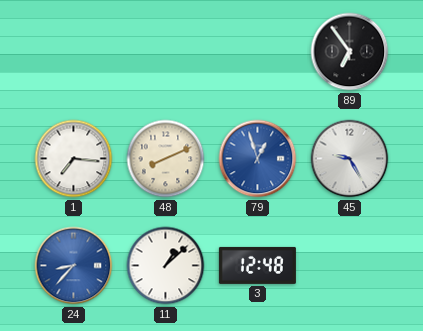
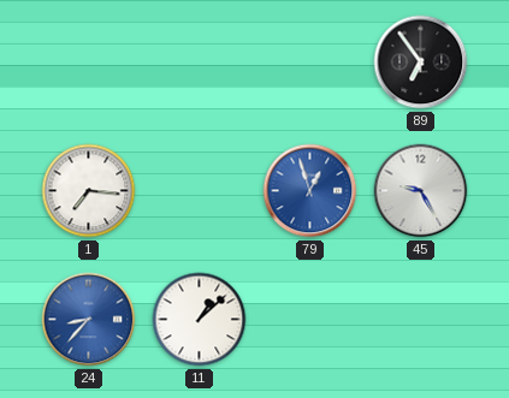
48: 8:11 -> none (166, 159)
3: 12:48 -> none (257, 265)
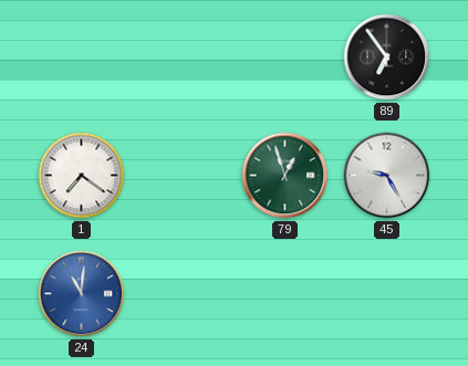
1: 7:16 -> 7:21 (82, 176)
79 dial: blue -> green (285, 176)
24: 8:37 -> 11:01 (82, 294)
11: 1:08 -> none (200, 320)
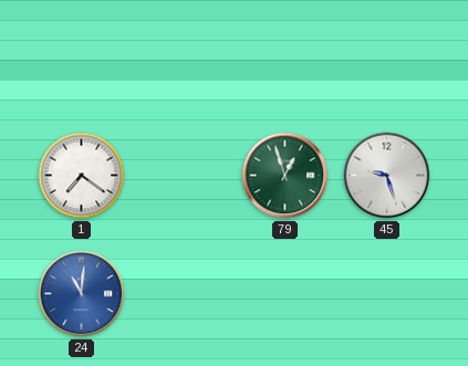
89: 6:54 -> none (387, 57)
45: 9:25 -> 9:27 (387, 176)
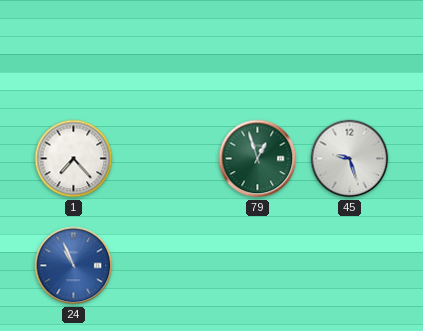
1: 7:21 -> 7:23 (74, 159)
24: 11:01 -> 10:56 (74, 266)
